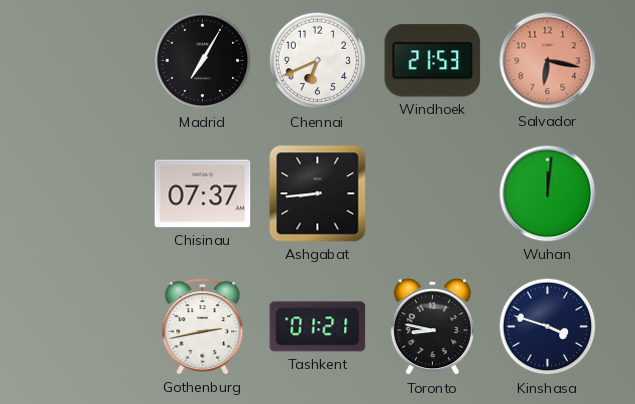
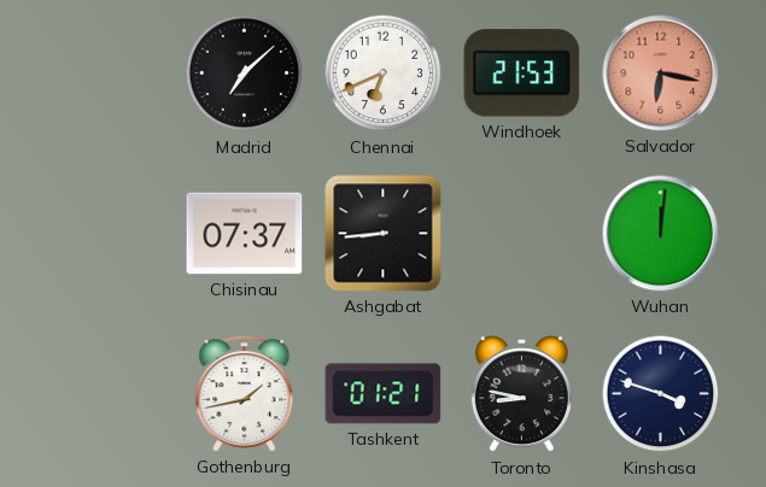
Madrid: 7:05 -> 7:08 (245, 74)
Gothenburg: 2:43 -> 1:43 (245, 394)
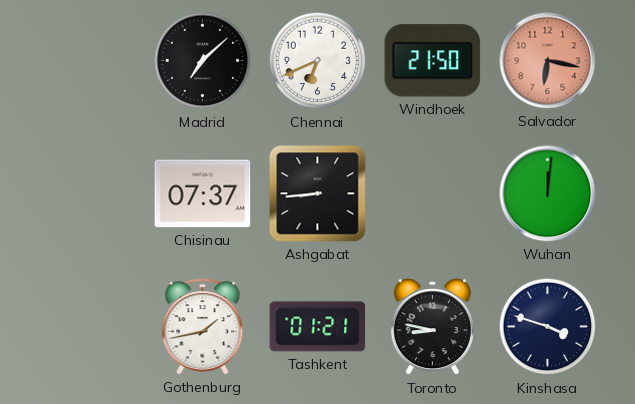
Windhoek: 21:53 -> 21:50 (433, 61)
